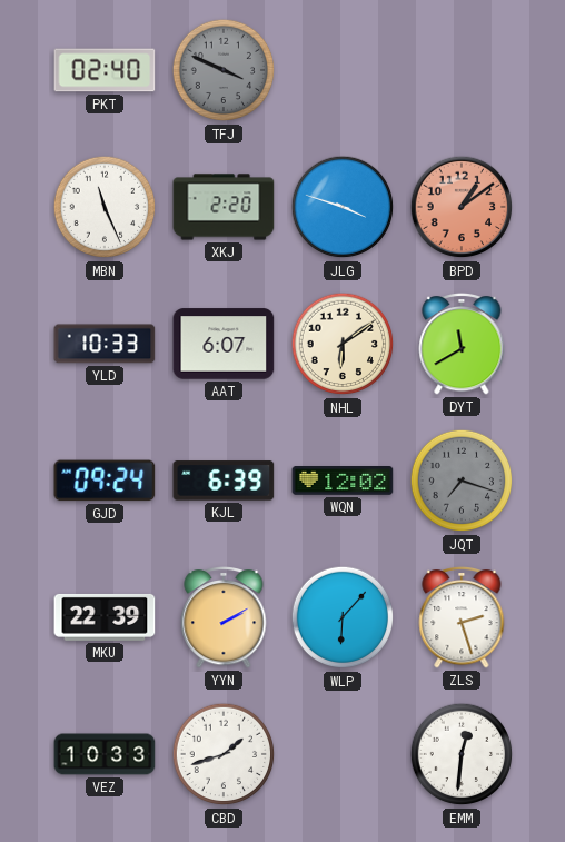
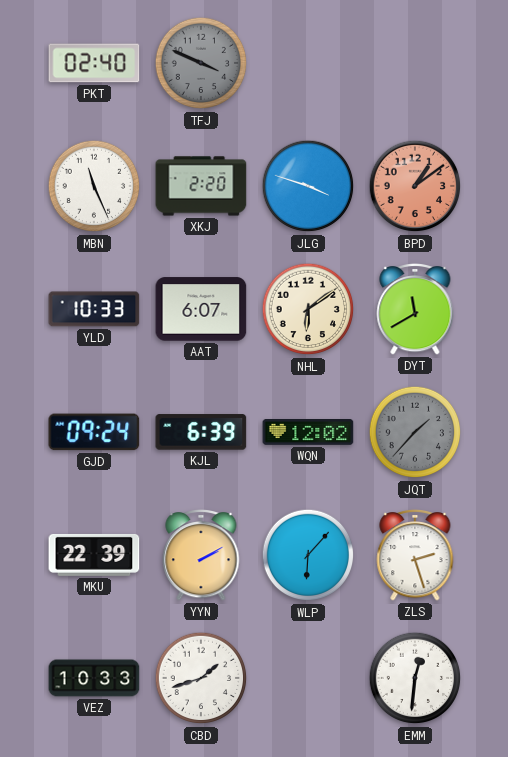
JQT: 7:18 -> 1:37 (415, 432)
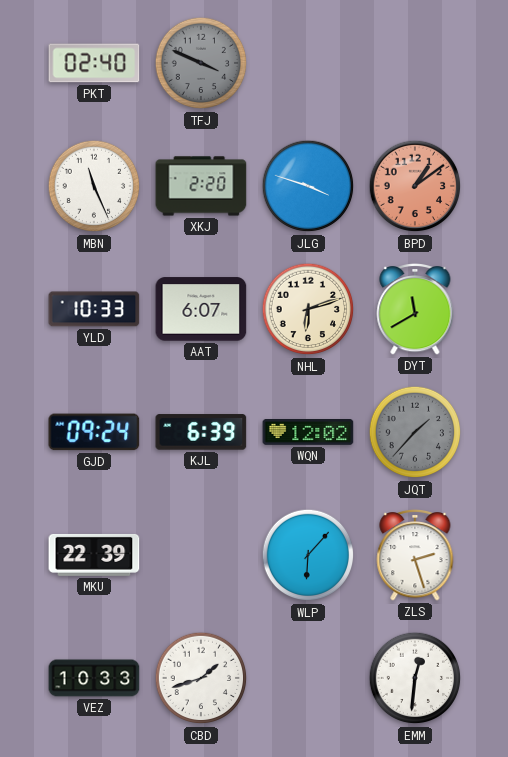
NHL: 6:09 -> 6:12 (308, 309)
YYN: 2:10 -> none (201, 555)
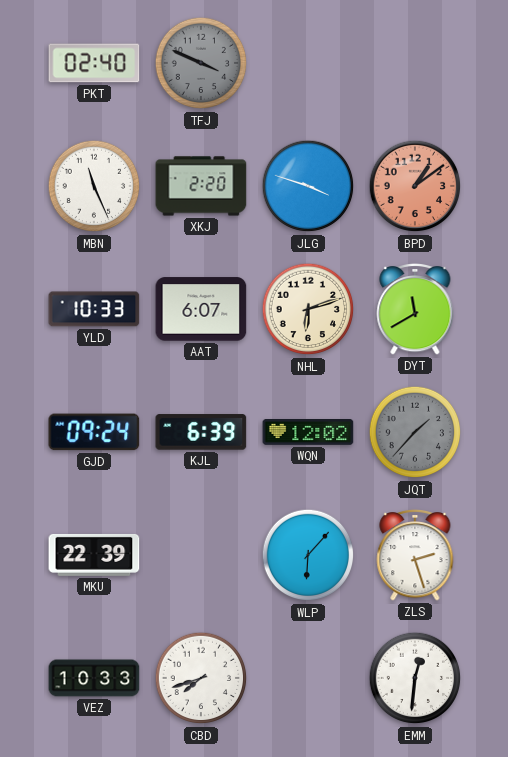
CBD: 1:42 -> 7:42 (201, 678)
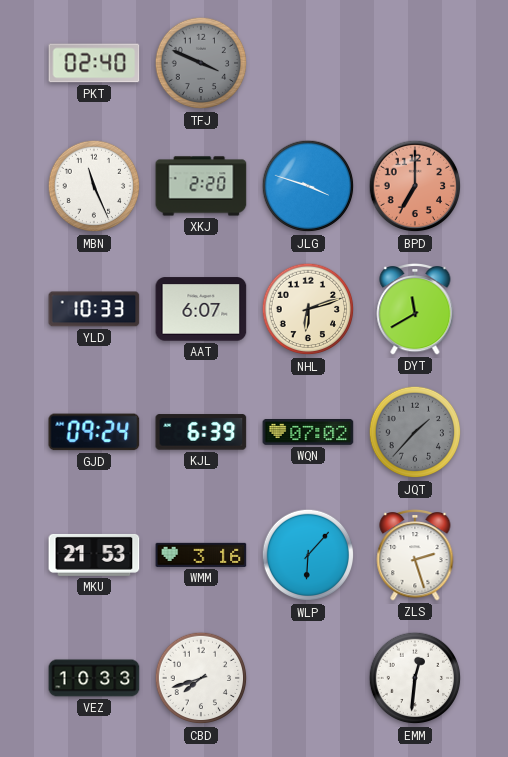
BPD: 1:09 -> 7:00 (415, 186)
WQN: 12:02 -> 07:02 (308, 432)
MKU: 22:39 -> 21:53 (94, 555)
WMM: none -> 3:16 (201, 555)
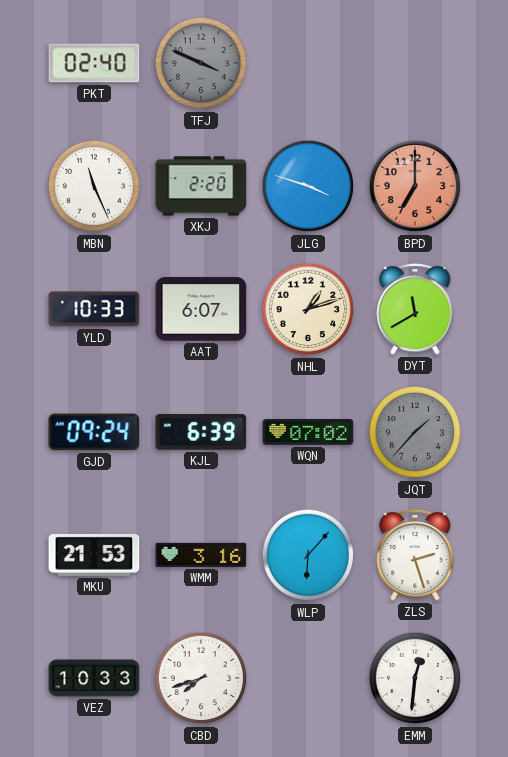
NHL: 6:12 -> 1:12 (308, 309)
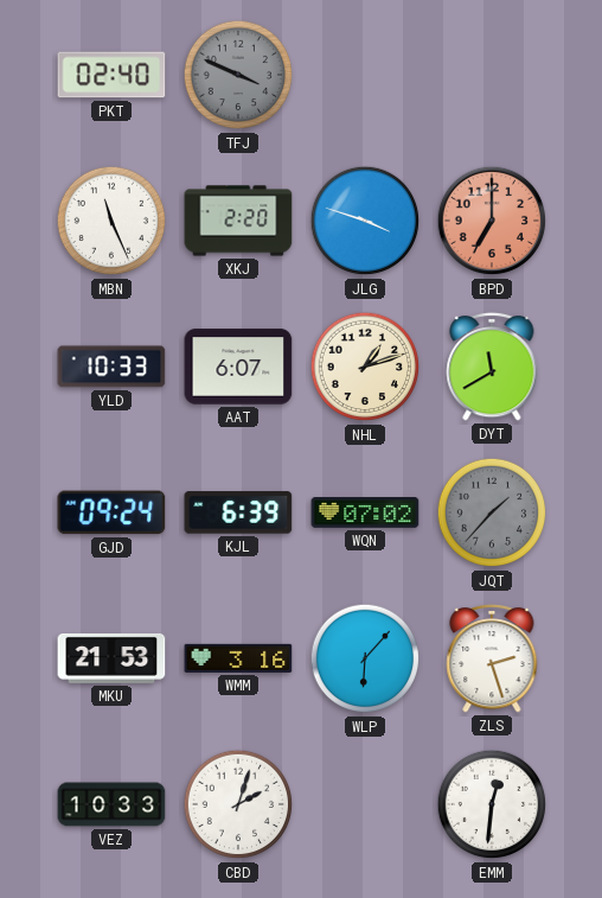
CBD: 7:42 -> 2:03 (238, 804)
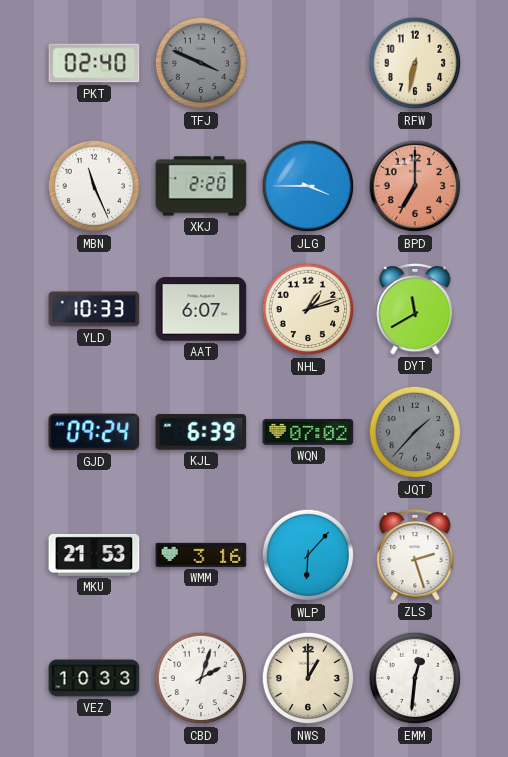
RFW: none -> 6:32 (415, 63)
JLG: 3:48 -> 3:45 (308, 186)
NWS: none -> 1:00 (308, 678)
